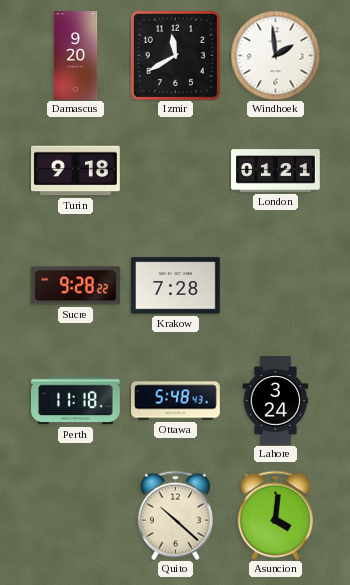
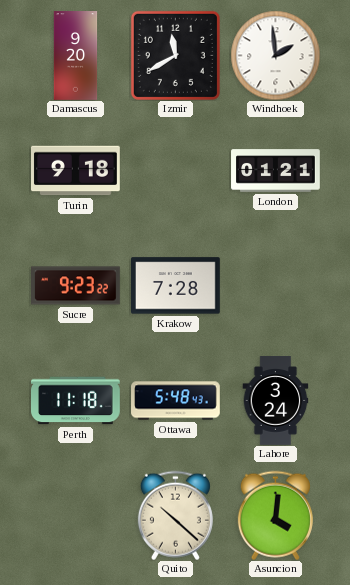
Sucre: 9:28 -> 9:23 (76, 286)
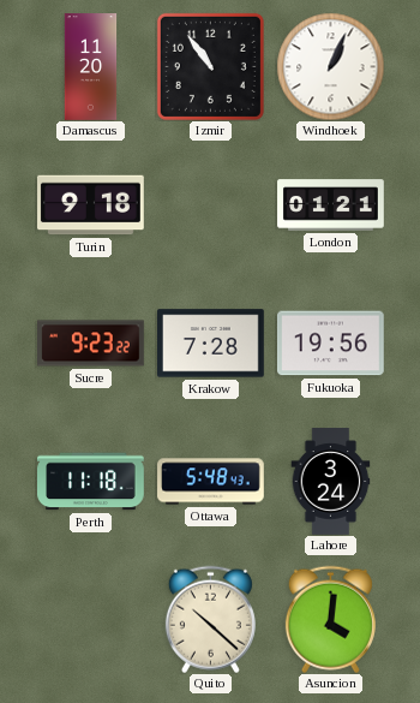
Damascus: 9:20 -> 11:20 (91, 67)
Izmir: 11:40 -> 10:54 (210, 66)
Windhoek: 1:59 -> 1:04 (330, 66)
Fukuoka: none -> 19:56 (331, 344)
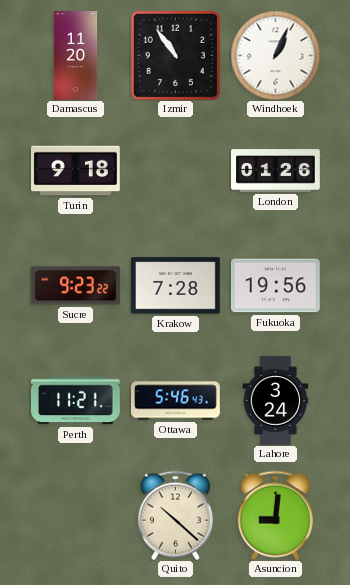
London: 01:21 -> 01:26 (276, 171)
Perth: 11:18 -> 11:21 (76, 401)
Ottawa: 5:48 -> 5:46 (176, 401)
Asuncion: 4:01 -> 9:01 (275, 515)
